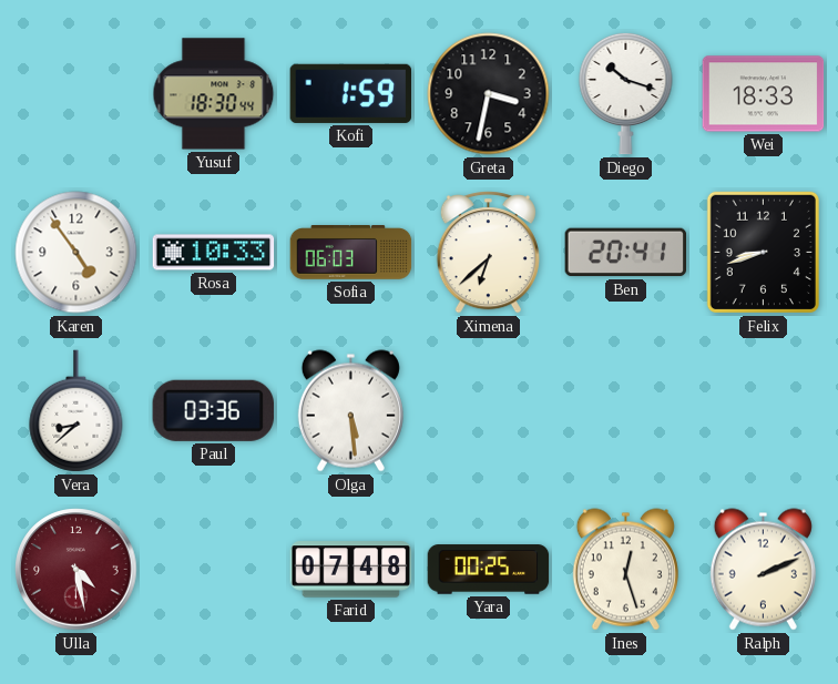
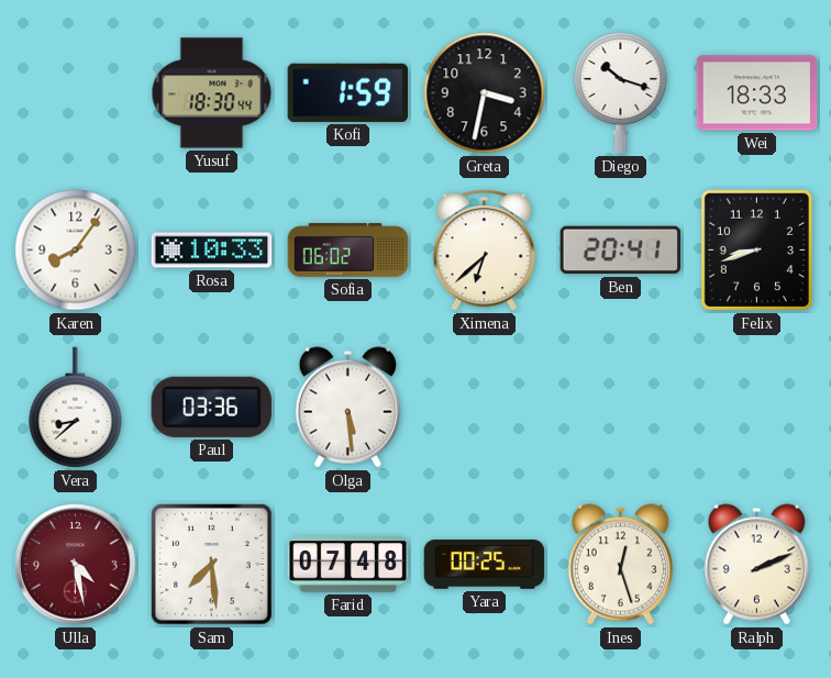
Karen: 4:54 -> 8:06 (76, 251)
Sofia: 06:03 -> 06:02 (348, 251)
Sam: none -> 7:29 (212, 565)
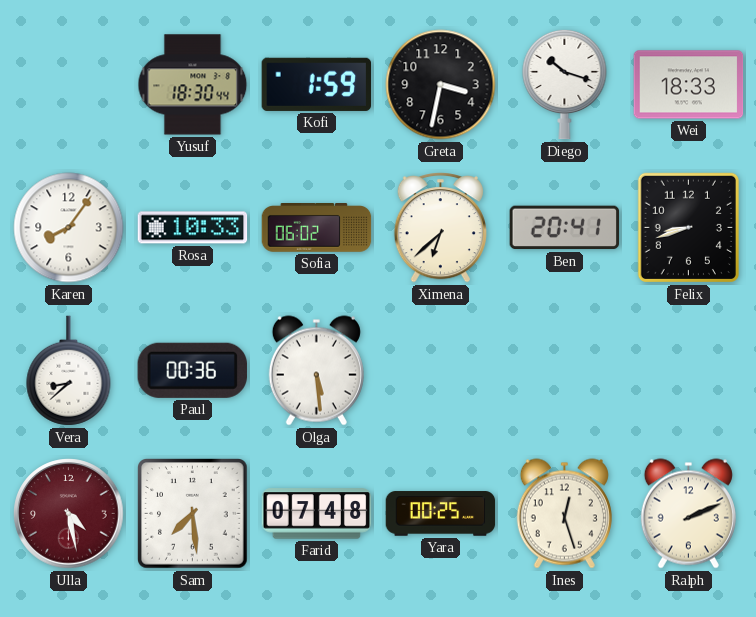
Paul: 03:36 -> 00:36 (192, 370)
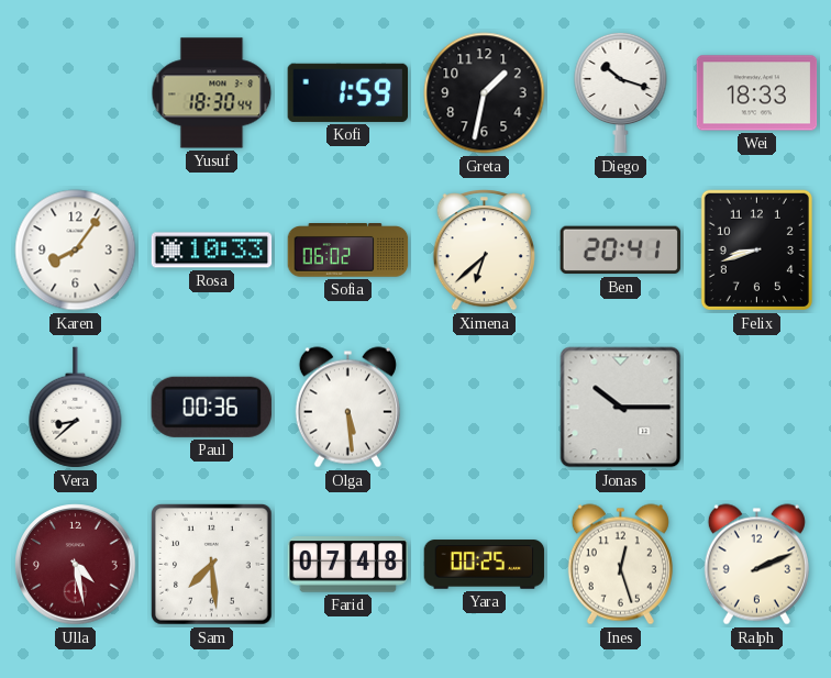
Greta: 3:32 -> 1:32 (485, 93)
Jonas: none -> 10:15 (621, 408)
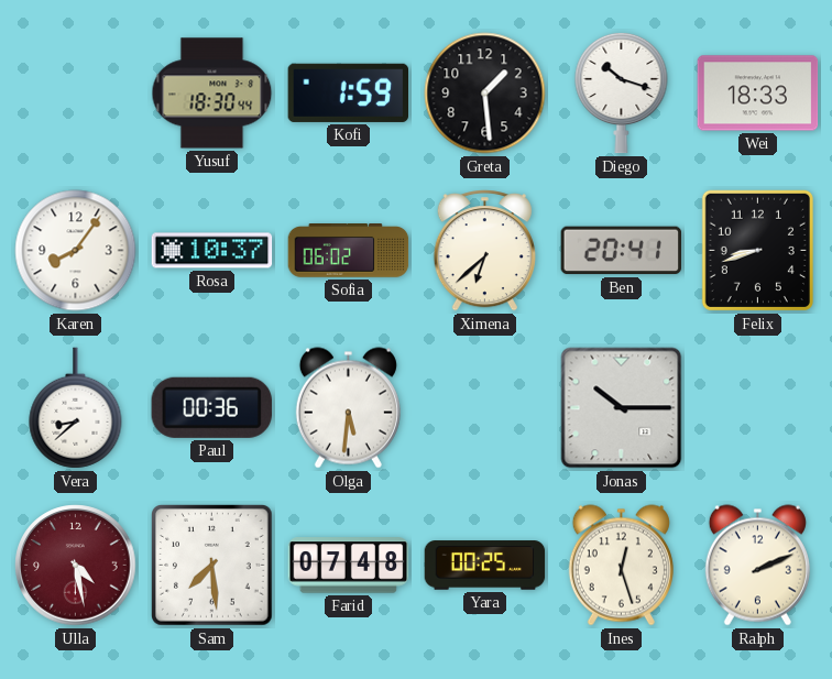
Greta: 1:32 -> 1:29 (485, 94)
Rosa: 10:33 -> 10:37 (212, 251)
Olga: 5:29 -> 5:31 (348, 408)
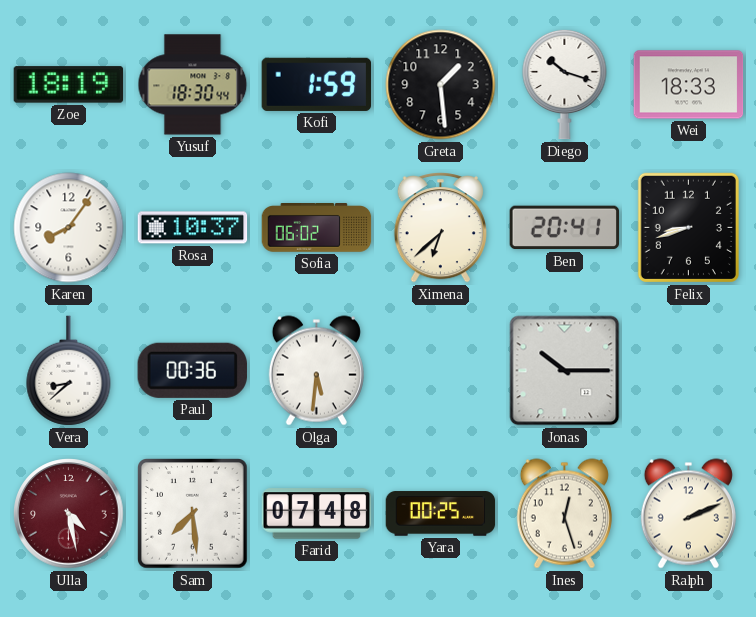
Zoe: none -> 18:19 (69, 85)
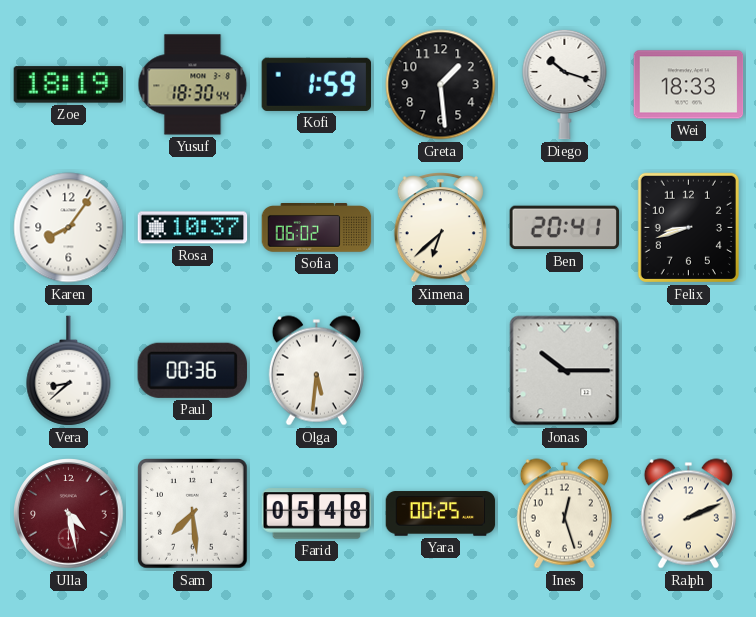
Farid: 07:48 -> 05:48 (317, 514)
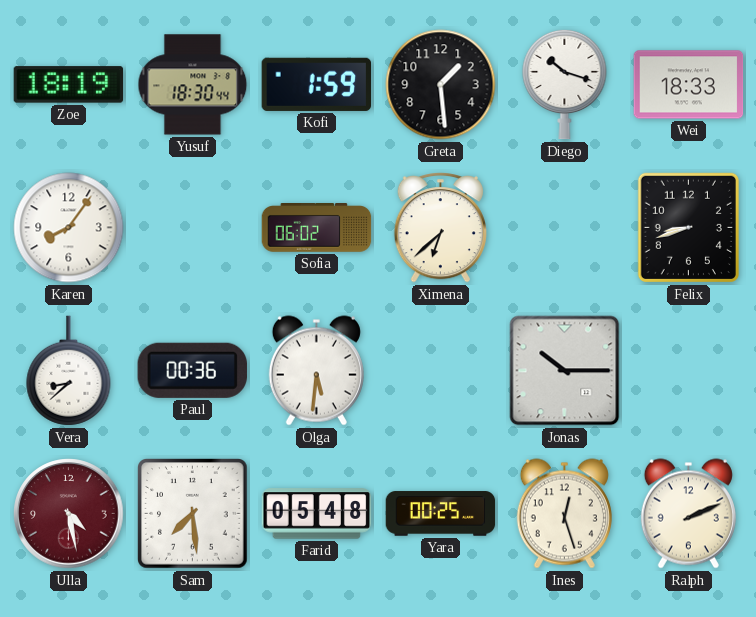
Rosa: 10:37 -> none (193, 228)
Ben: 20:41 -> none (565, 228)
